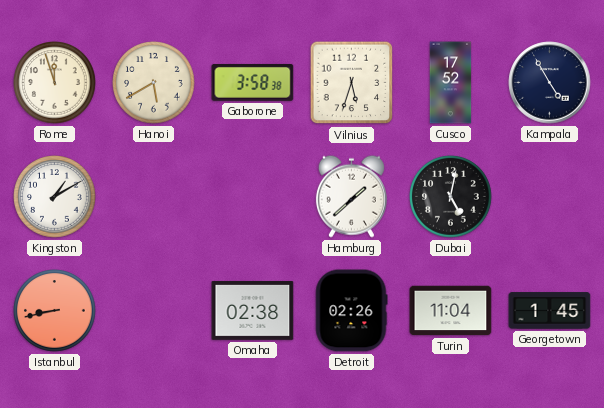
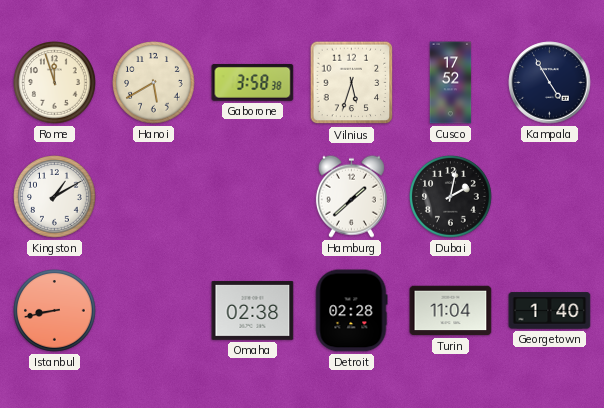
Dubai: 5:02 -> 2:02 (451, 197)
Detroit: 02:26 -> 02:28 (351, 311)
Georgetown: 1:45 -> 1:40 (550, 311)
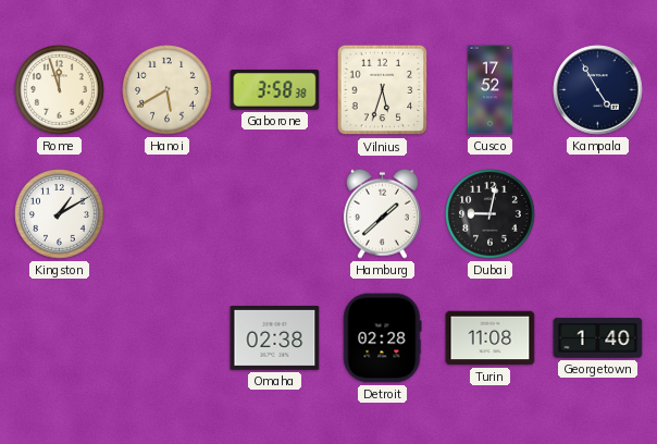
Dubai: 2:02 -> 9:02 (491, 214)
Istanbul: 8:43 -> none (55, 311)
Turin: 11:04 -> 11:08 (491, 338)
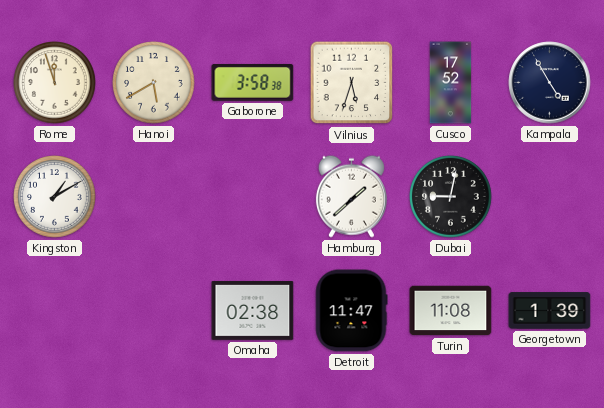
Detroit: 02:28 -> 11:47 (351, 311)
Georgetown: 1:40 -> 1:39 (550, 311)
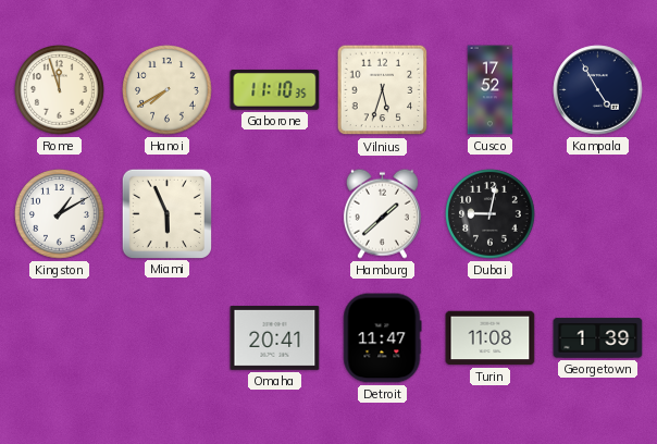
Hanoi: 5:40 -> 7:40 (168, 90)
Gaborone: 3:58 -> 11:10 (275, 89)
Miami: none -> 5:56 (166, 213)
Omaha: 02:38 -> 20:41 (275, 338)
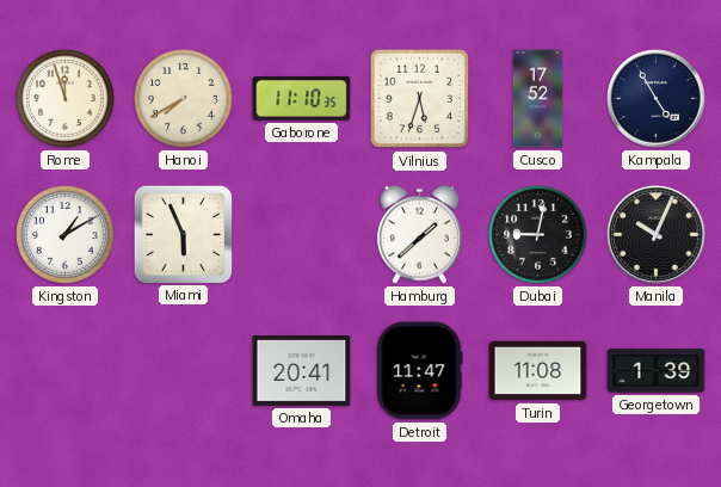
Manila: none -> 10:04 (657, 235)
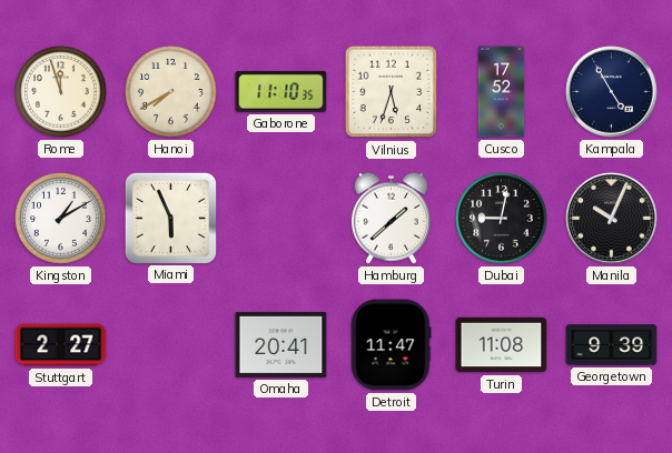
Stuttgart: none -> 2:27 (61, 345)
Georgetown: 1:39 -> 9:39 (612, 345)
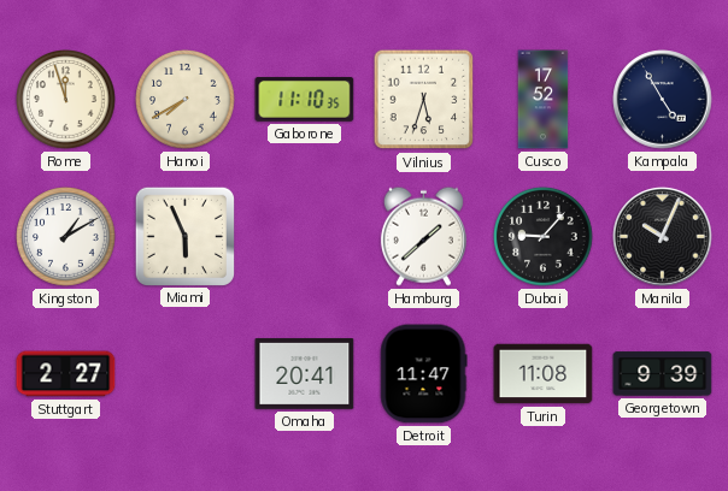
Dubai: 9:02 -> 9:07 (544, 237)
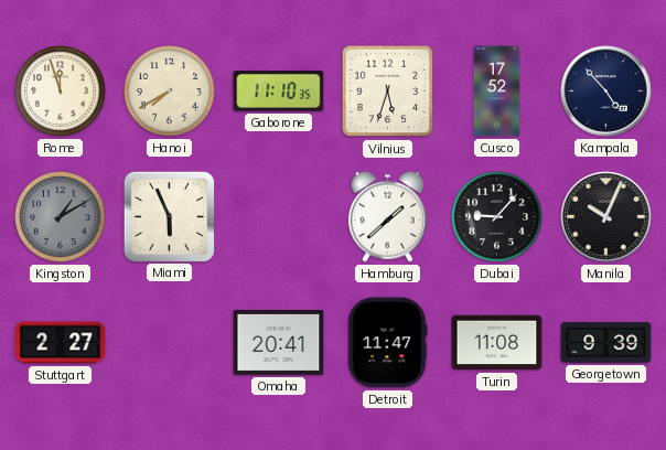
Kampala: 4:55 -> 4:53 (606, 92)
Kingston dial: white -> grey (61, 217)
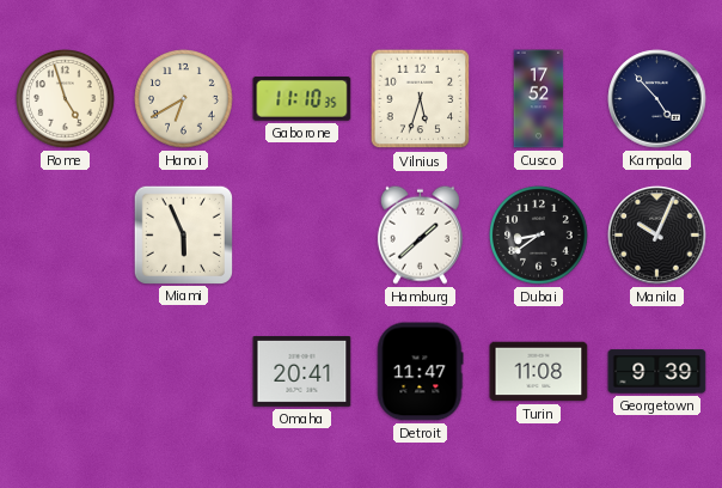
Rome: 11:57 -> 4:57 (66, 99)
Hanoi: 7:40 -> 6:40 (184, 99)
Kingston: 1:10 -> none (61, 217)
Dubai: 9:07 -> 8:39 (539, 236)
Stuttgart: 2:27 -> none (61, 343)
